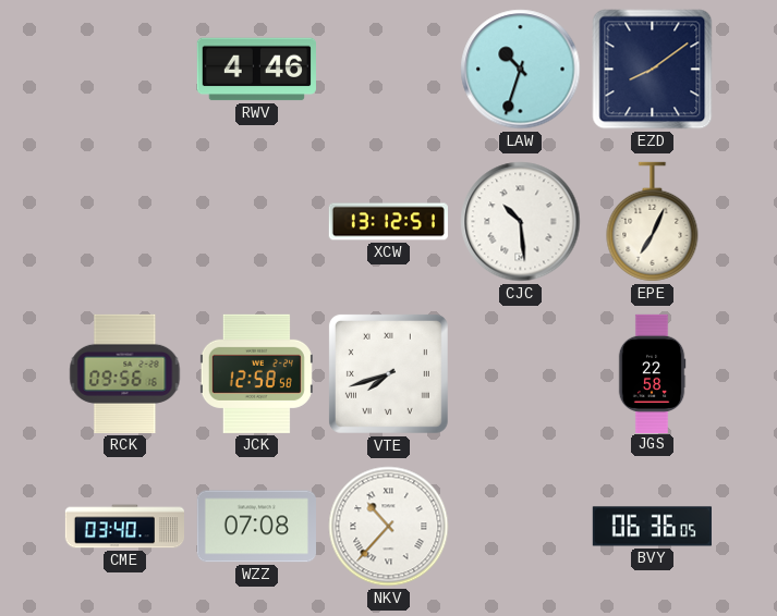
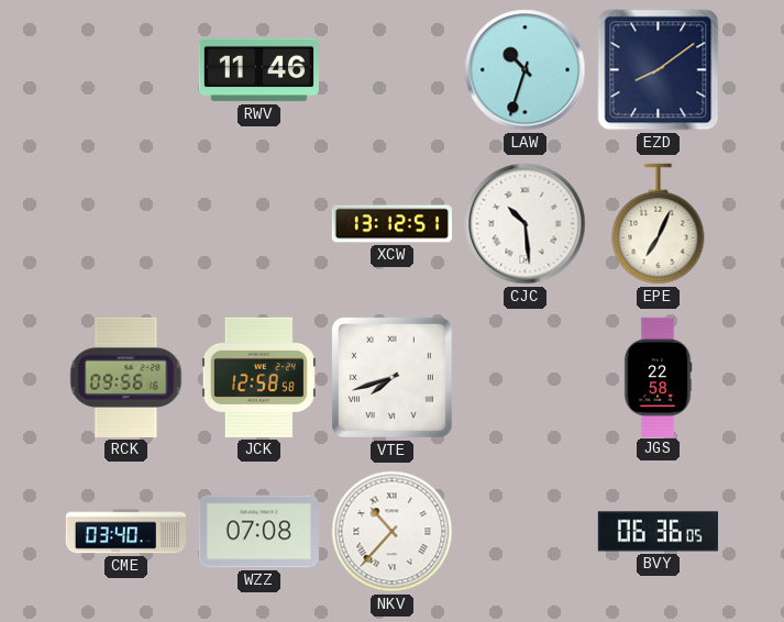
RWV: 4:46 -> 11:46 (258, 70)
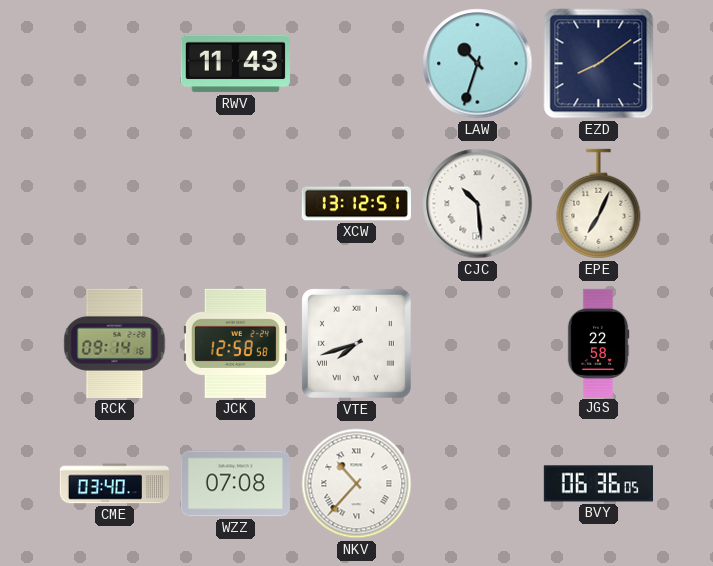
RWV: 11:46 -> 11:43 (235, 64)
RCK: 09:56 -> 09:14 (115, 343)
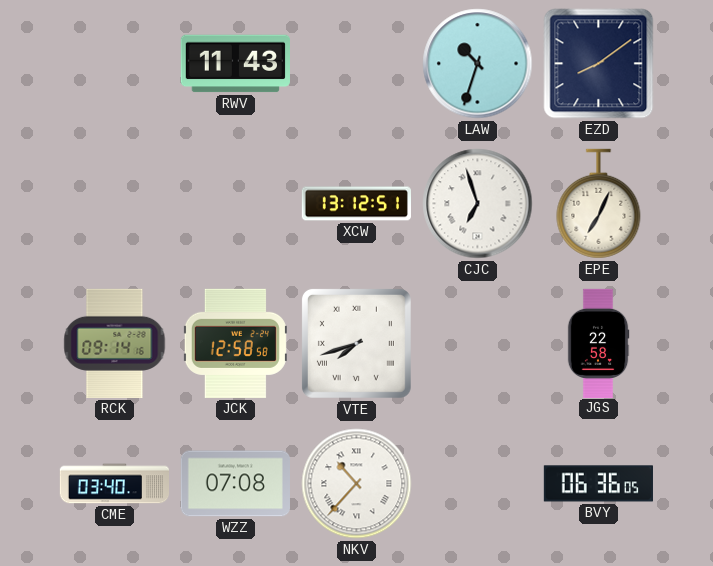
CJC: 10:29 -> 6:57 (478, 204)
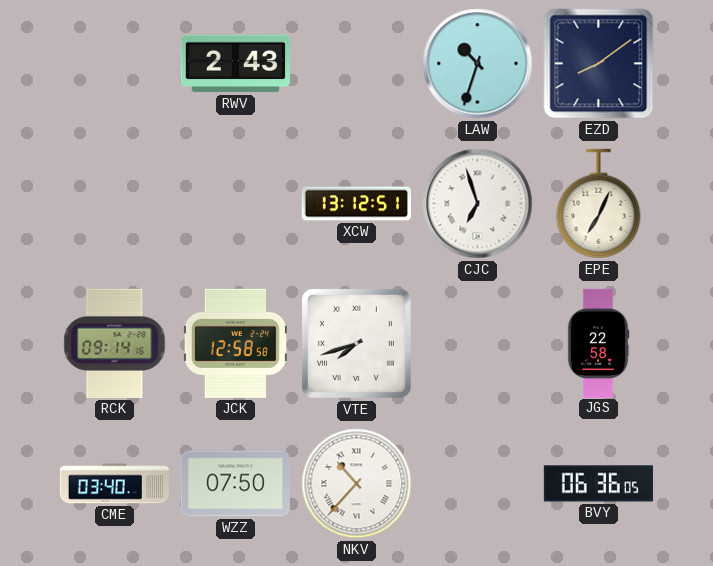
RWV: 11:43 -> 2:43 (235, 64)
WZZ: 07:08 -> 07:50 (235, 484)
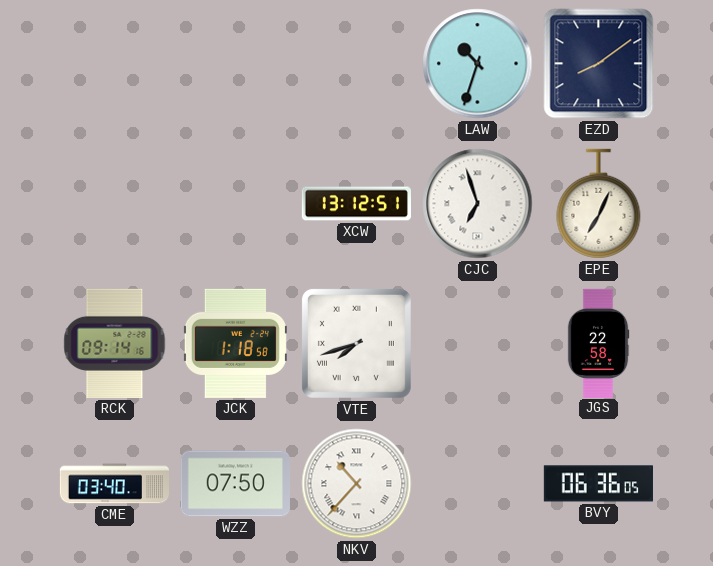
RWV: 2:43 -> none (235, 64)
JCK: 12:58 -> 1:18 (235, 343)
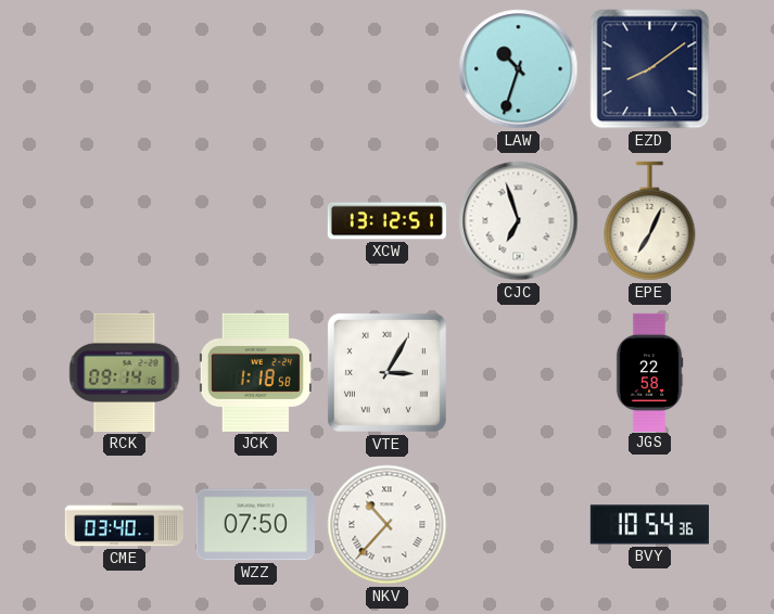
VTE: 7:42 -> 3:05 (386, 372)
BVY: 06:36 -> 10:54 (649, 525)
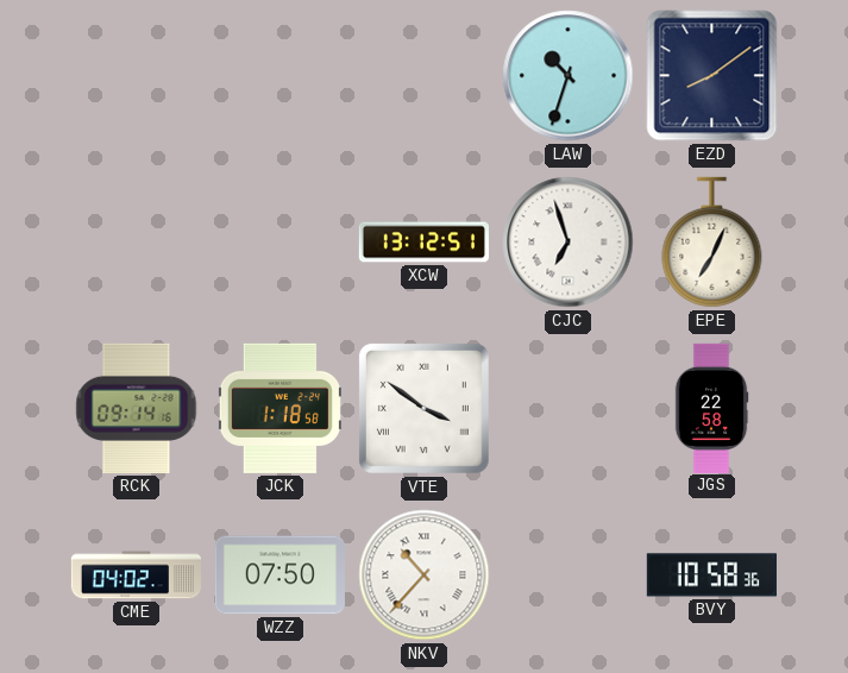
VTE: 3:05 -> 3:51 (423, 408)
CME: 03:40 -> 04:02 (136, 575)
BVY: 10:54 -> 10:58 (711, 575)
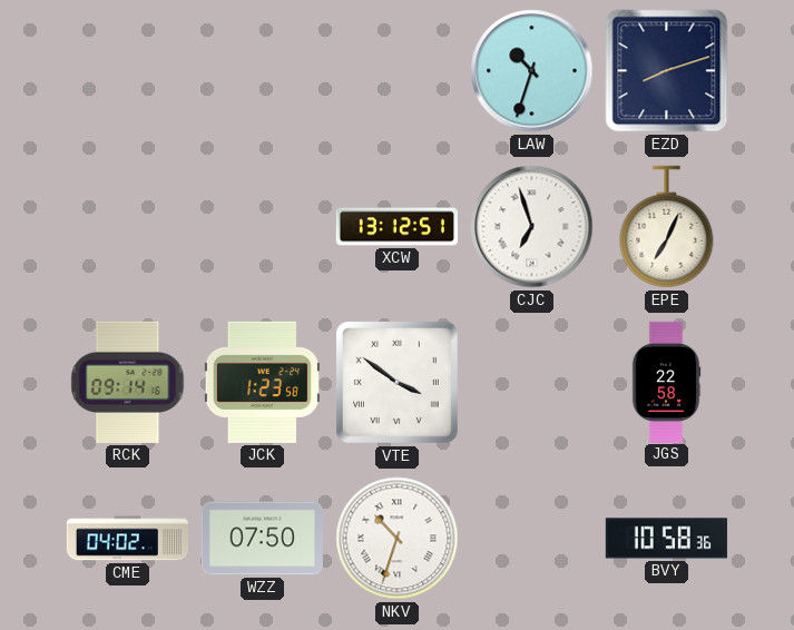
EZD: 8:09 -> 8:12 (667, 71)
JCK: 1:18 -> 1:23 (262, 382)
NKV: 10:37 -> 10:33 (398, 539)
